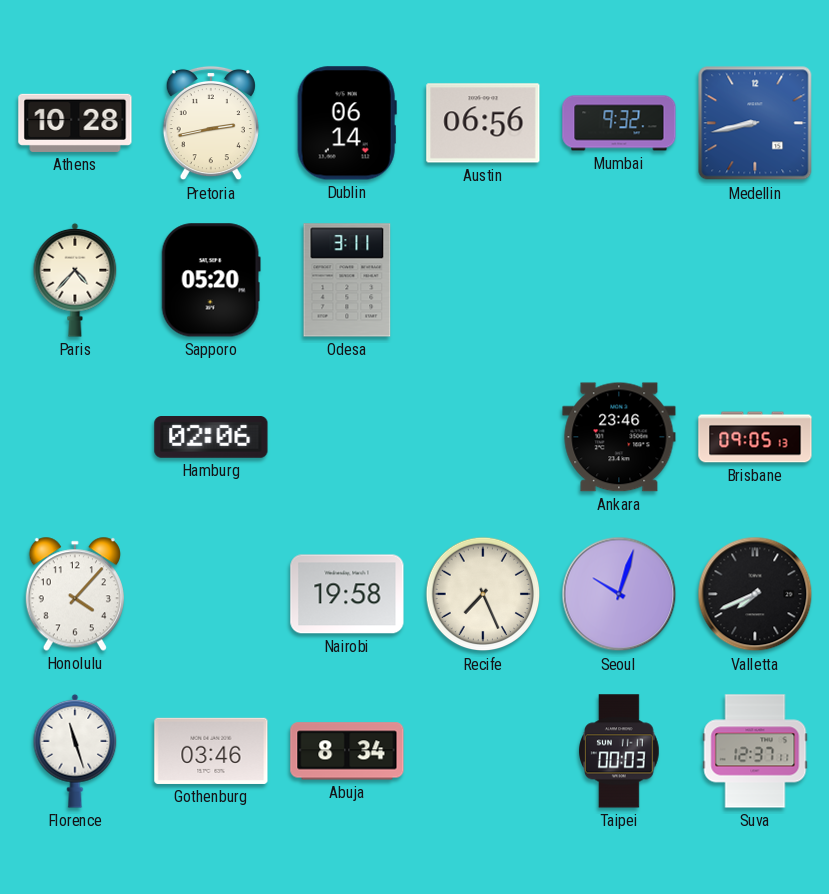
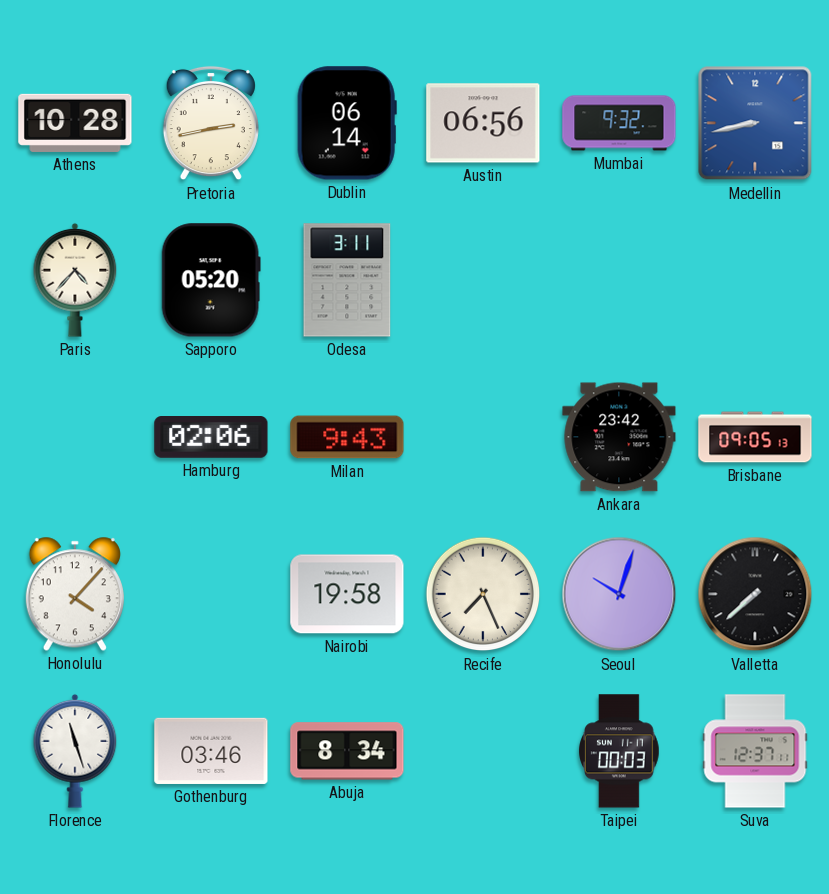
Milan: none -> 9:43 (347, 437)
Ankara: 23:46 -> 23:42 (619, 437)
Valletta: 7:41 -> 7:38 (755, 594)
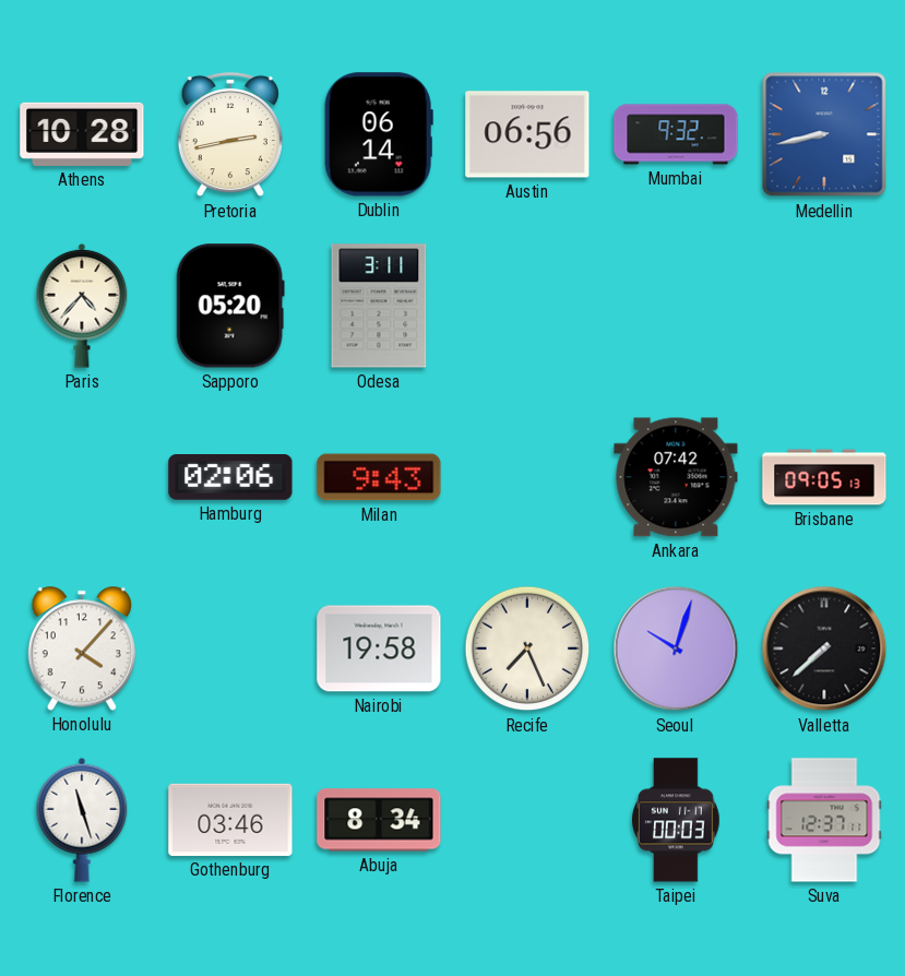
Ankara: 23:42 -> 07:42 (676, 477)
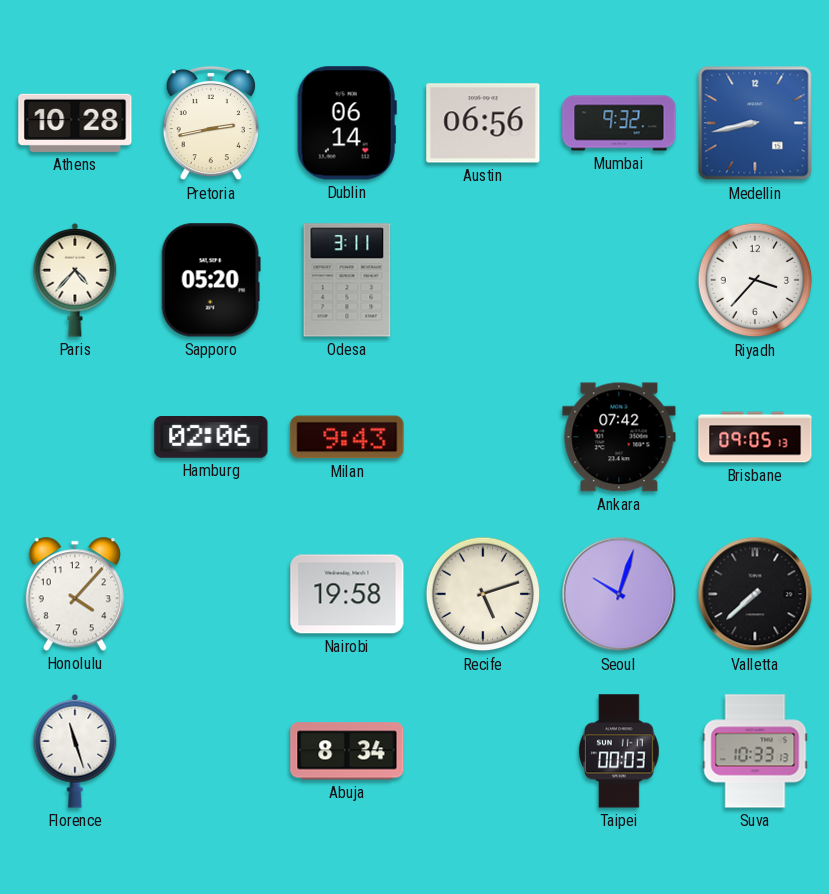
Riyadh: none -> 3:37 (755, 280)
Recife: 7:26 -> 5:12 (483, 594)
Gothenburg: 03:46 -> none (230, 820)
Suva: 12:37 -> 10:33 (755, 751)
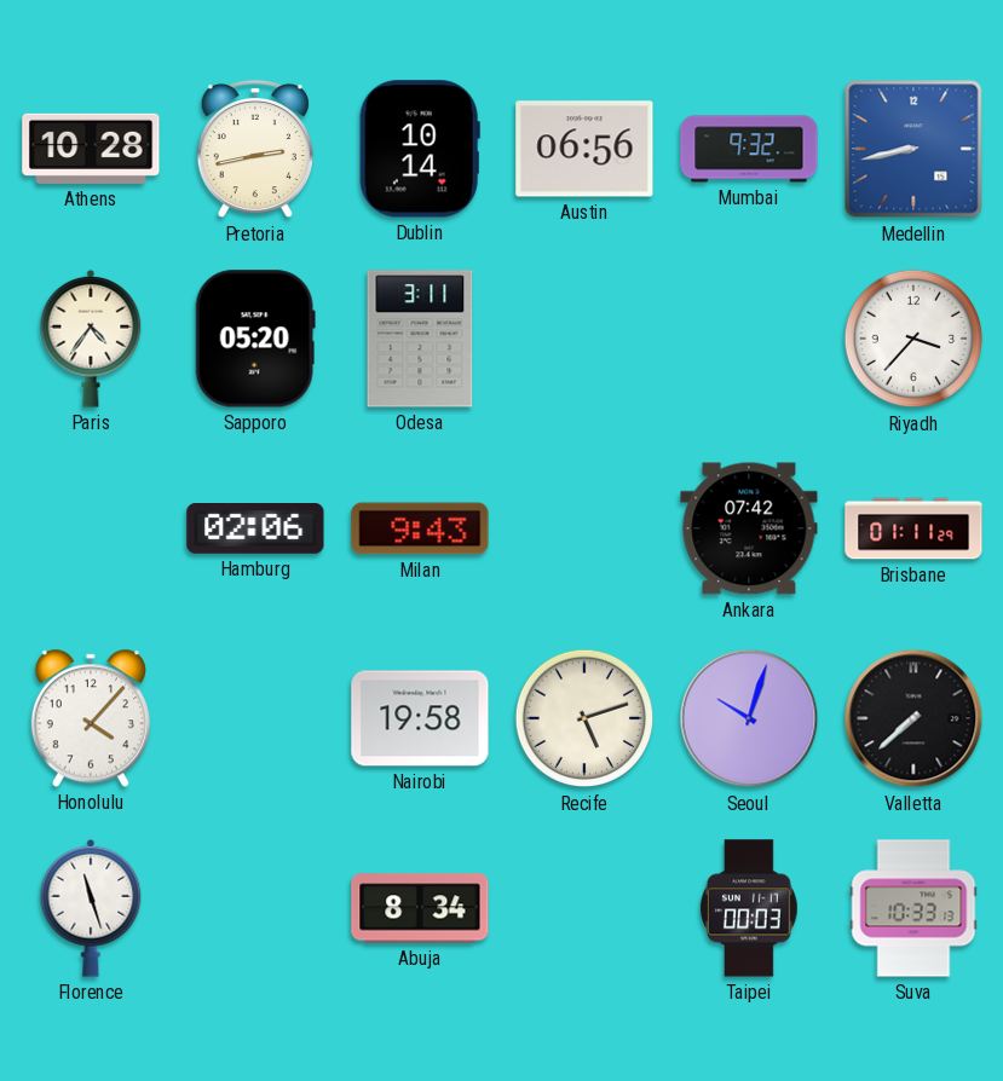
Dublin: 06:14 -> 10:14 (420, 149)
Paris: 4:37 -> 4:36 (91, 339)
Brisbane: 09:05 -> 01:11 (913, 528)
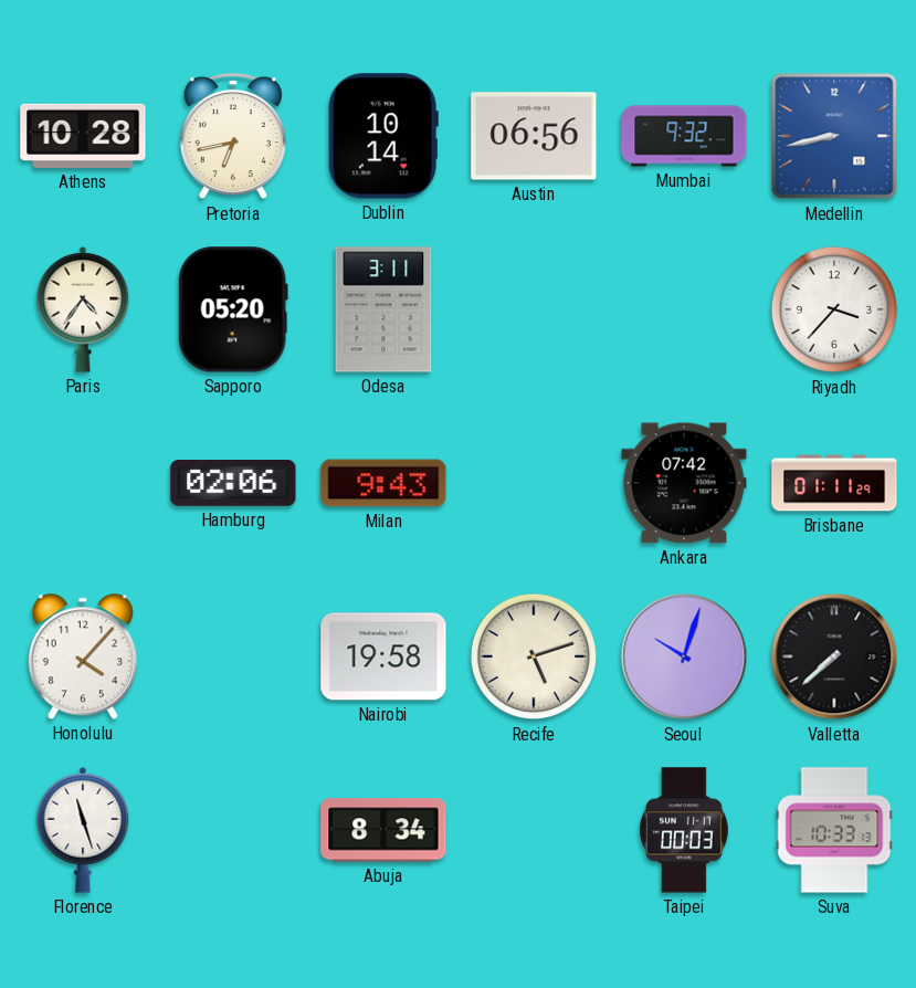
Pretoria: 2:43 -> 6:43 (233, 136)
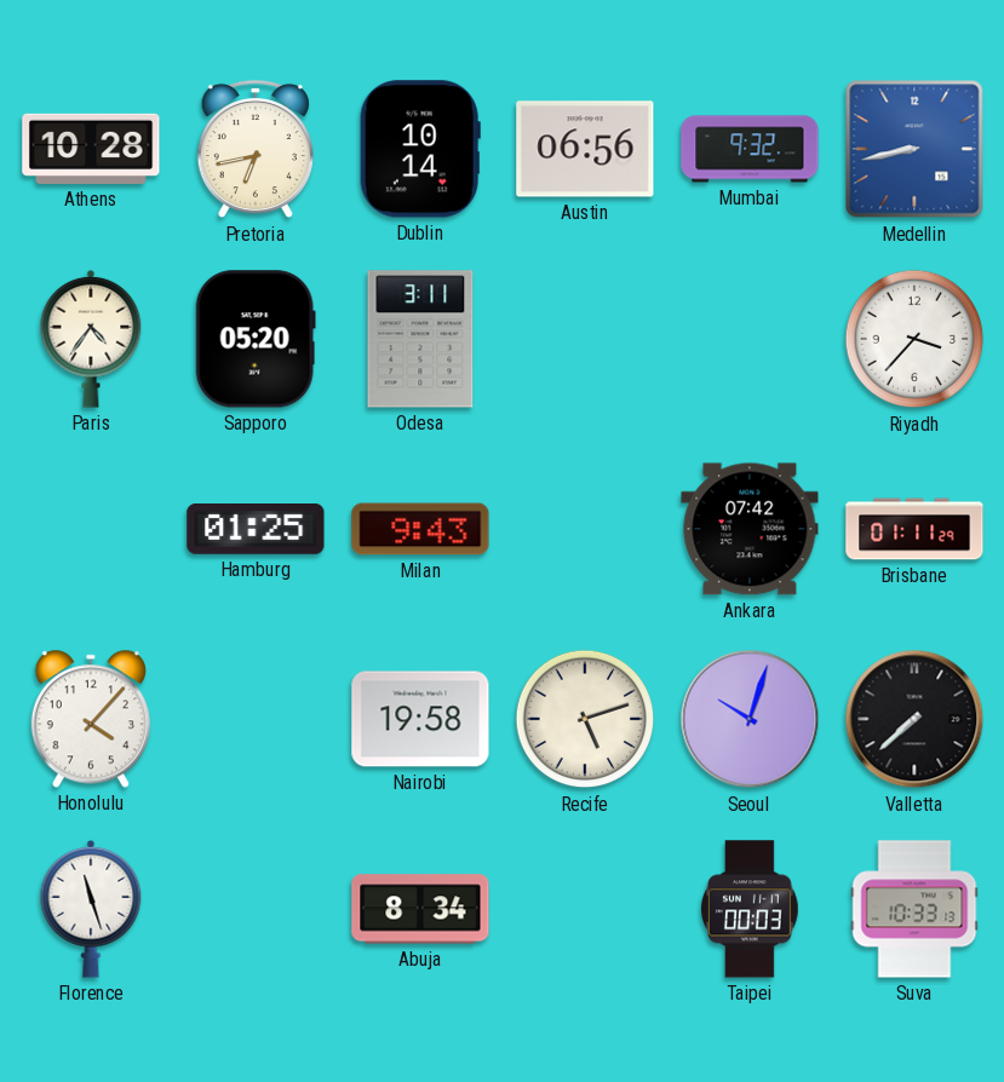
Hamburg: 02:06 -> 01:25 (256, 530)
